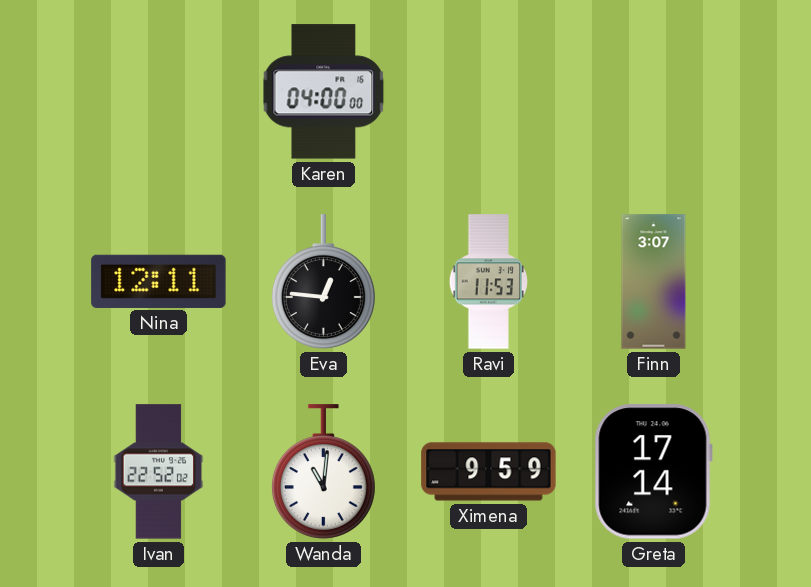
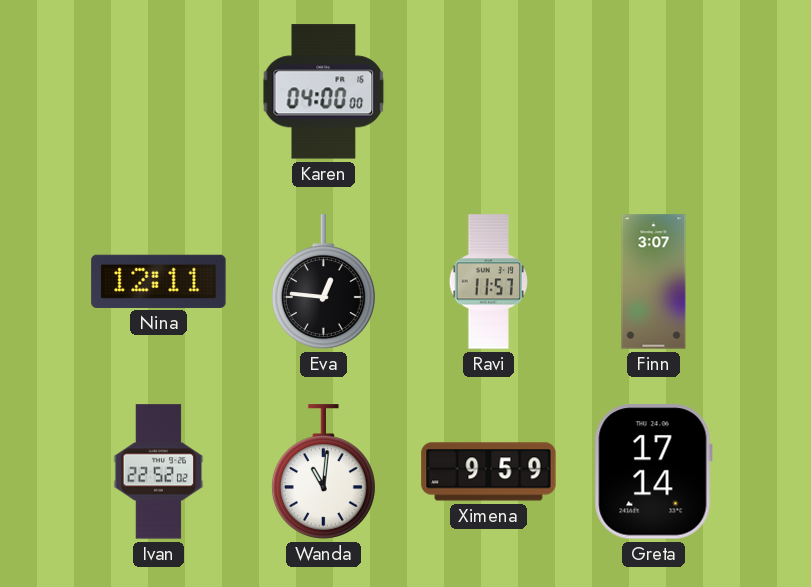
Ravi: 11:53 -> 11:57 (488, 282)
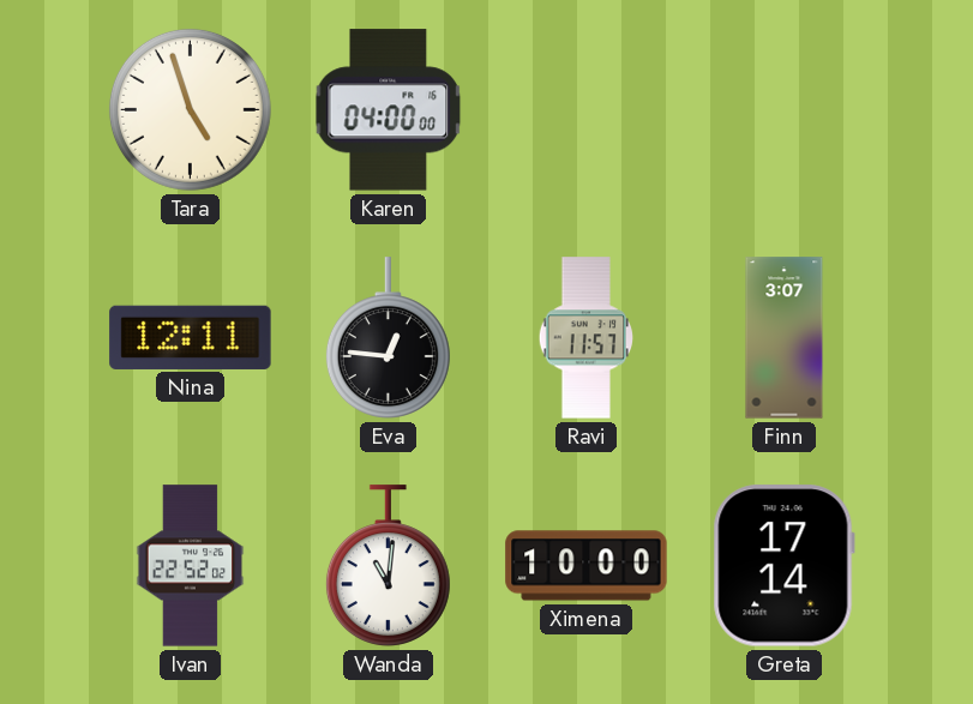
Tara: none -> 4:57 (190, 109)
Ximena: 9:59 -> 10:00 (587, 566)
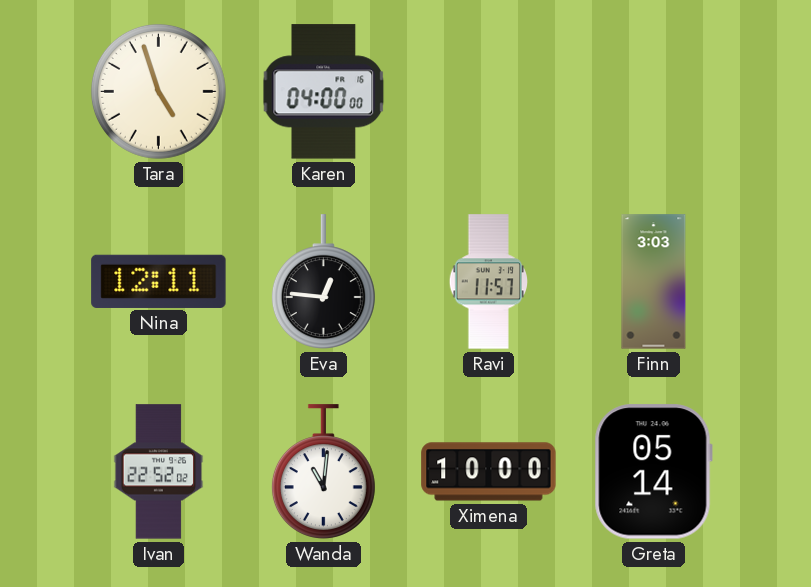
Finn: 3:07 -> 3:03 (654, 282)
Greta: 17:14 -> 05:14 (653, 472)
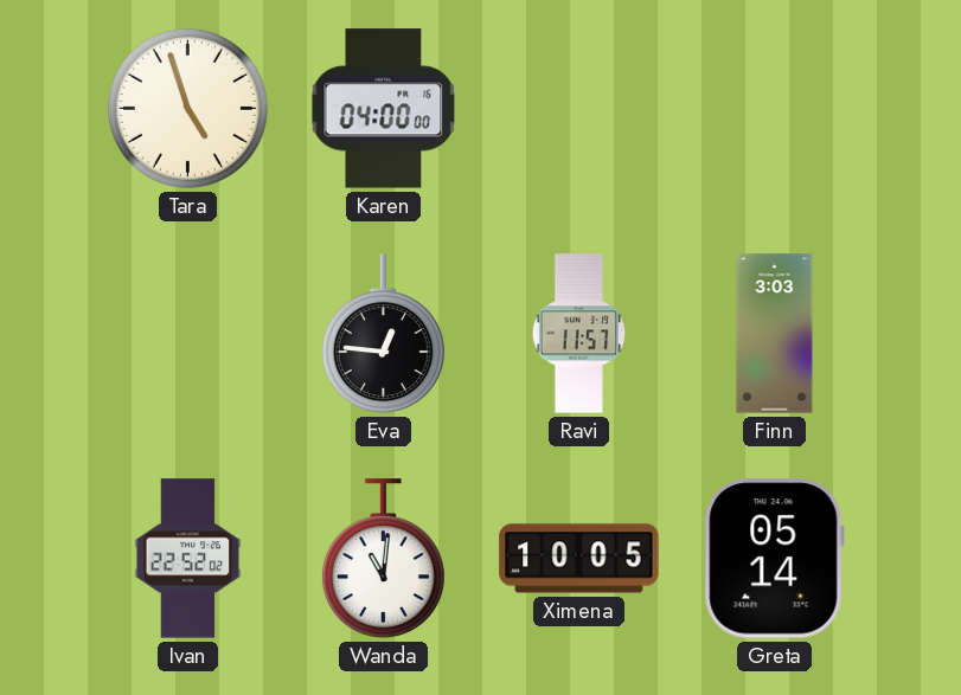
Nina: 12:11 -> none (159, 281)
Ximena: 10:00 -> 10:05 (579, 559)
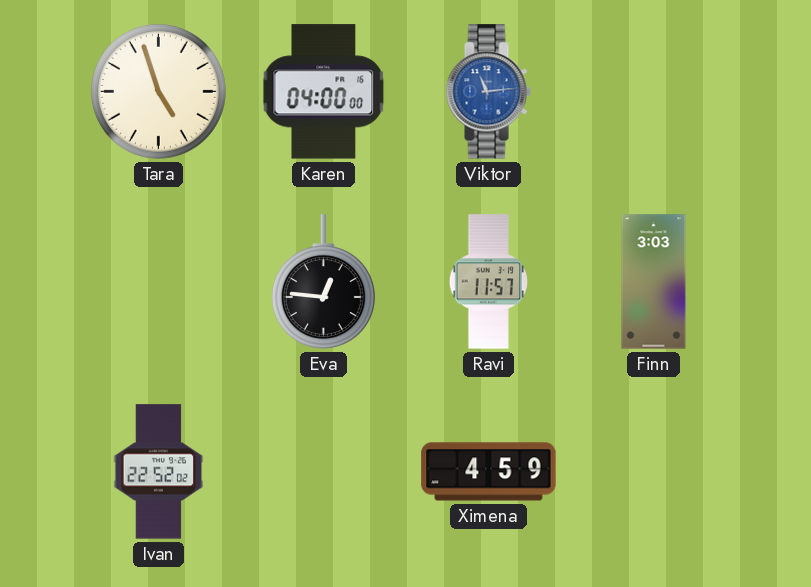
Viktor: none -> 11:14 (488, 92)
Wanda: 11:01 -> none (383, 559)
Ximena: 10:05 -> 4:59 (489, 472)
Greta: 05:14 -> none (774, 559)
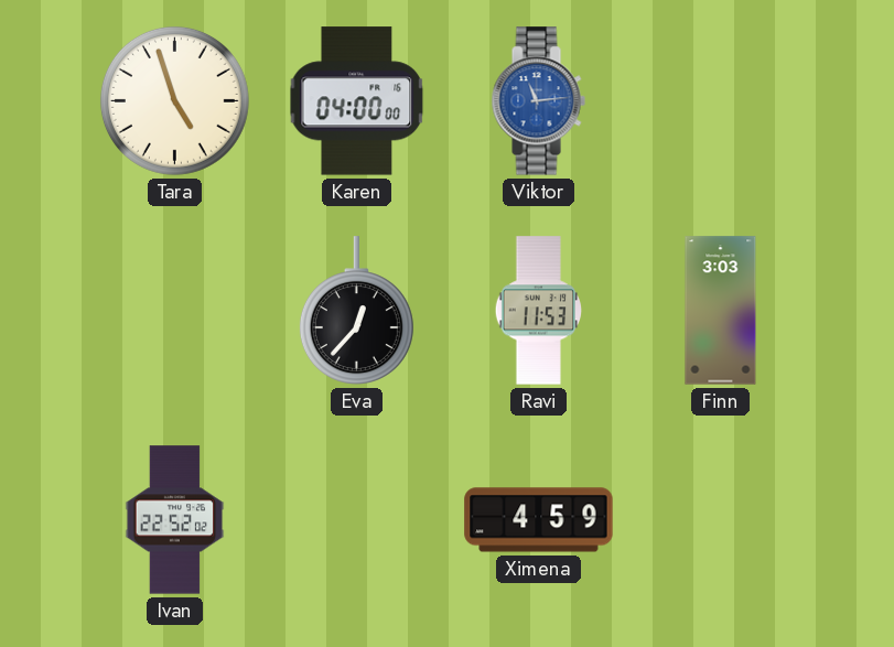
Eva: 12:46 -> 12:37 (356, 311)
Ravi: 11:57 -> 11:53 (538, 311)
